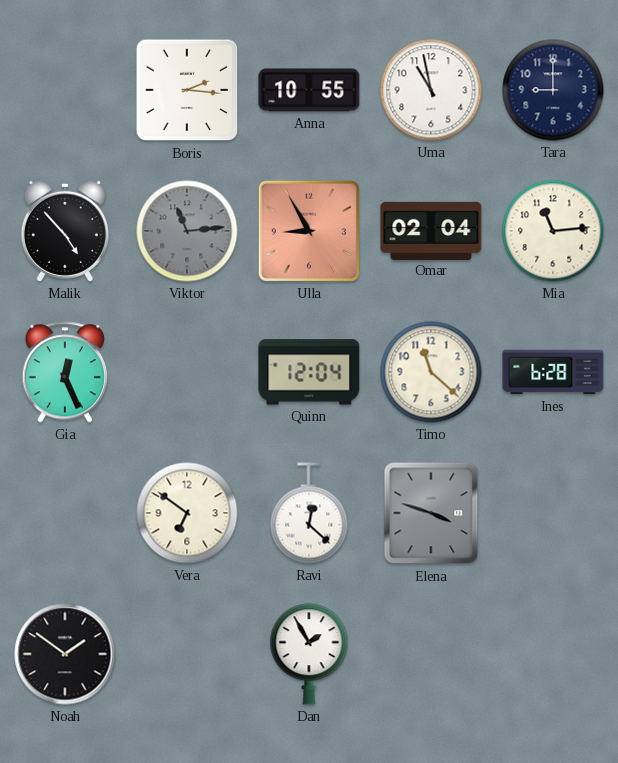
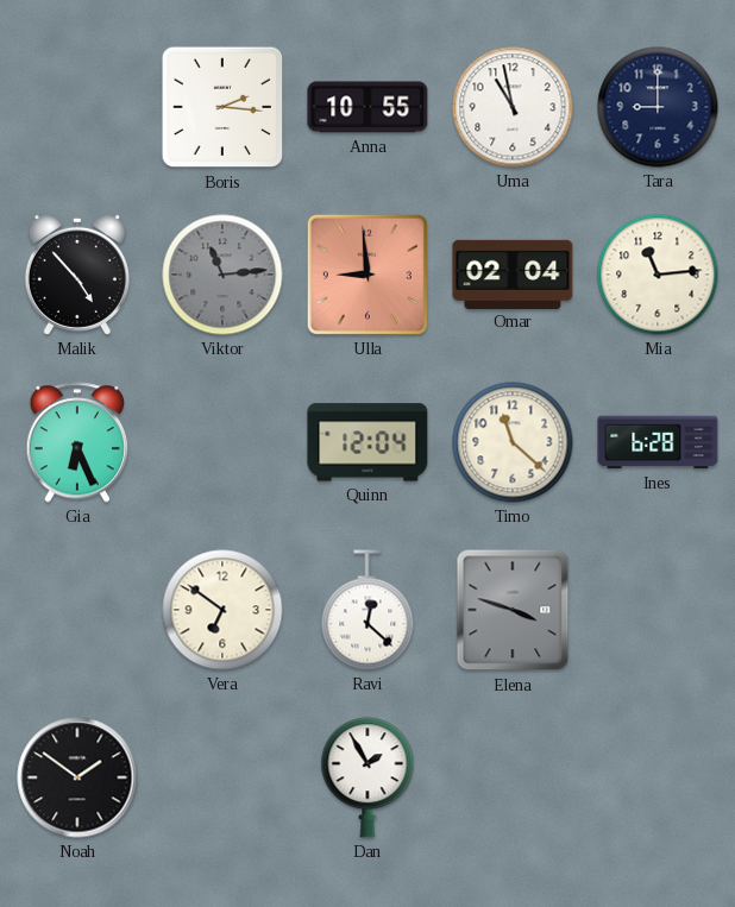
Ulla: 8:55 -> 8:59 (367, 275)
Gia: 12:26 -> 6:26 (77, 442)
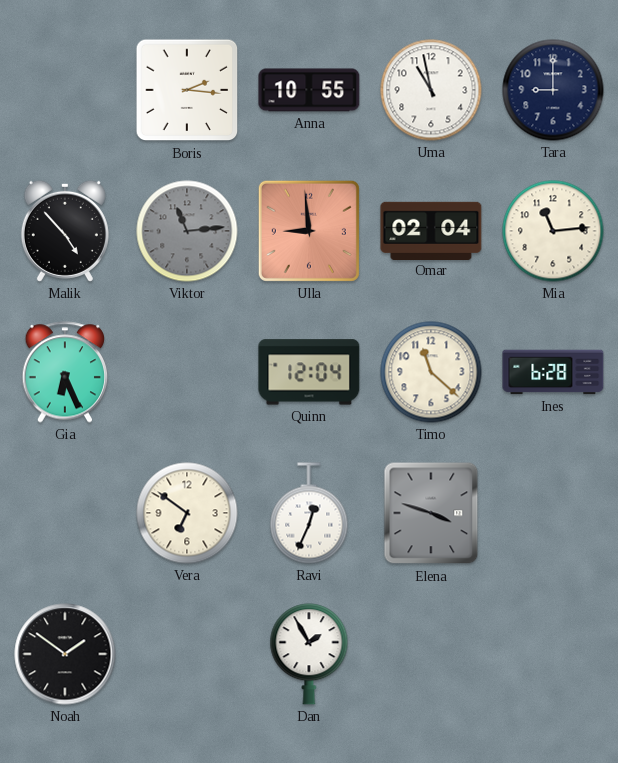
Ravi: 12:22 -> 12:34 (309, 513)
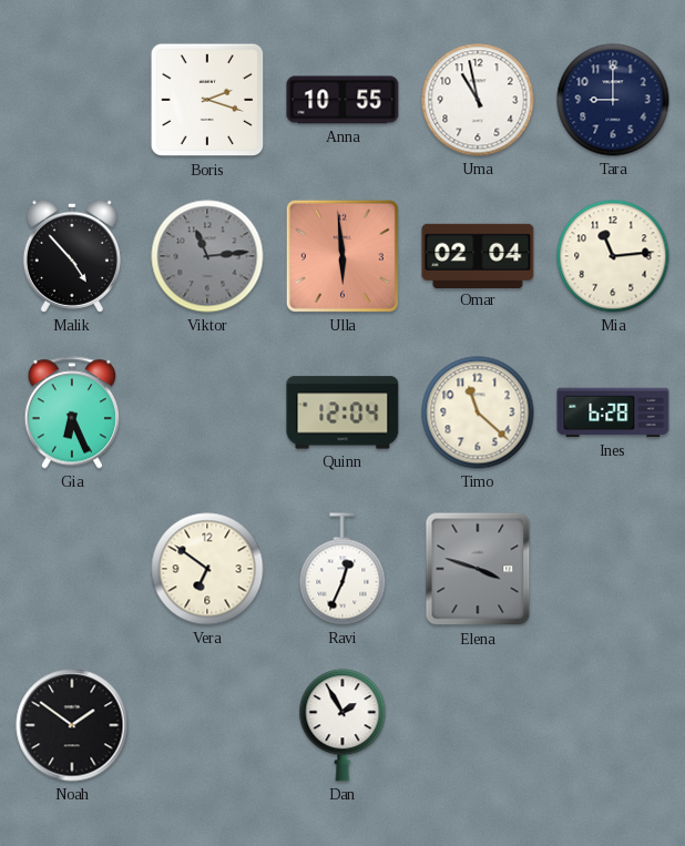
Boris: 2:16 -> 2:18 (207, 100)
Ulla: 8:59 -> 5:59 (343, 256)
